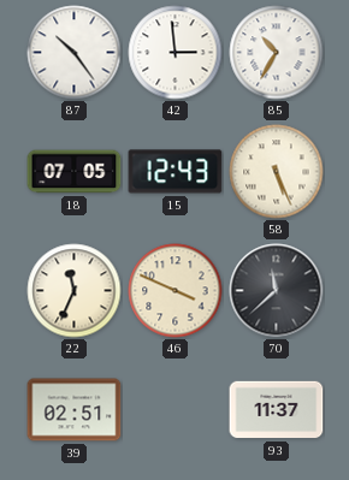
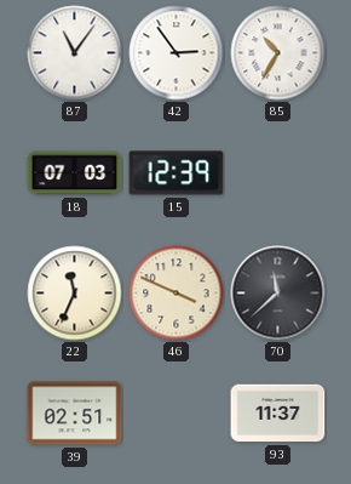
87: 10:24 -> 11:06 (75, 53)
42: 2:59 -> 2:54 (177, 53)
18: 07:05 -> 07:03 (75, 173)
15: 12:43 -> 12:39 (177, 173)
58: 5:26 -> none (277, 172)
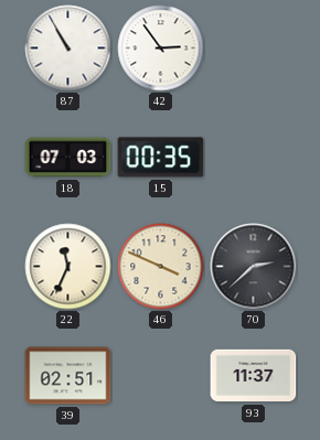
87: 11:06 -> 10:55 (68, 49)
85: 10:35 -> none (278, 53)
15: 12:39 -> 00:35 (161, 158)
70: 11:38 -> 2:38 (254, 267)
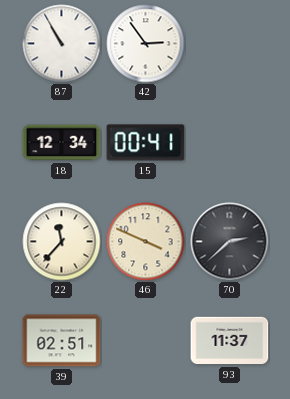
18: 07:03 -> 12:34 (62, 143)
15: 00:35 -> 00:41 (146, 143)
22: 11:34 -> 11:37 (62, 242)
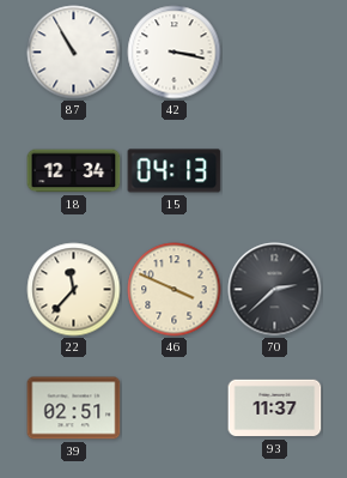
42: 2:54 -> 3:17 (175, 53)
15: 00:41 -> 04:13 (175, 171)
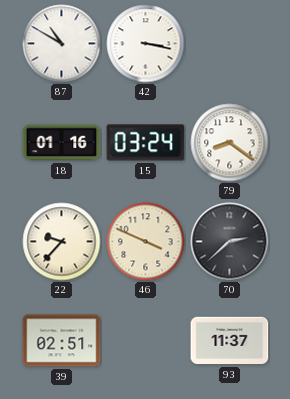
87: 10:55 -> 10:50 (62, 44)
18: 12:34 -> 01:16 (62, 143)
15: 04:13 -> 03:24 (146, 143)
79: none -> 8:21 (230, 143)
22: 11:37 -> 9:37 (62, 242)
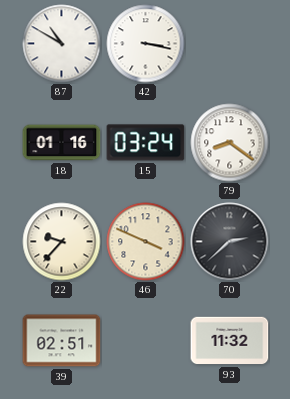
93: 11:37 -> 11:32 (230, 341)
